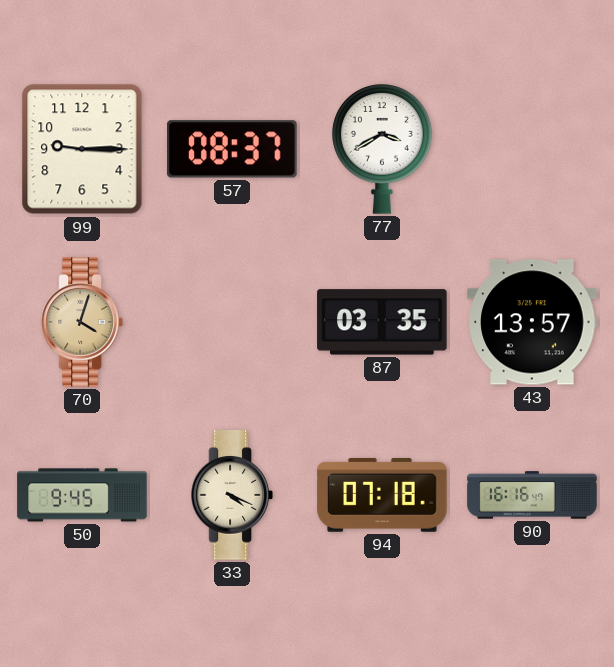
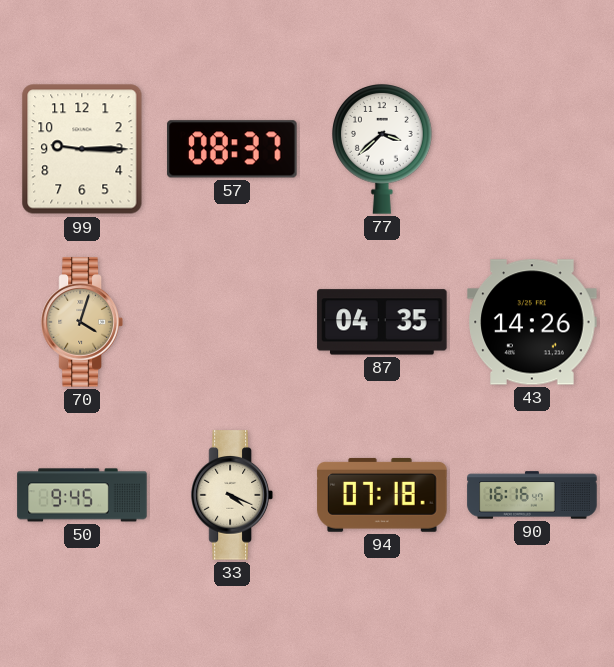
77: 3:40 -> 3:38 (383, 150)
87: 03:35 -> 04:35 (382, 322)
43: 13:57 -> 14:26 (532, 322)
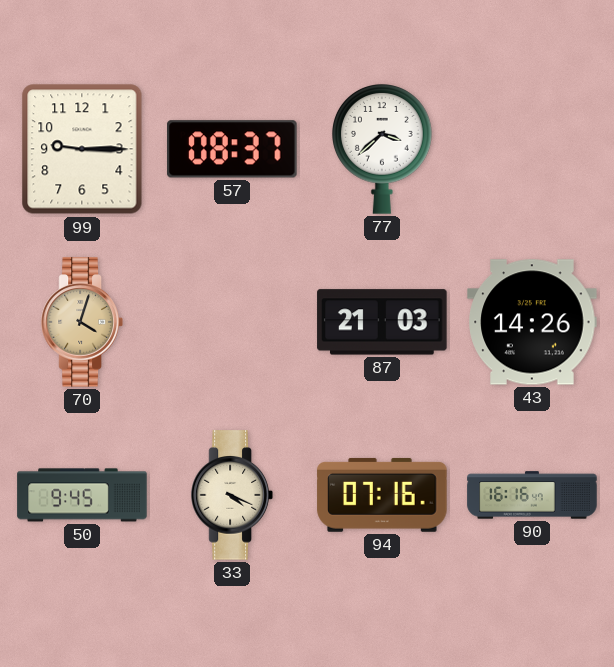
87: 04:35 -> 21:03 (382, 322)
94: 07:18 -> 07:16 (382, 495)
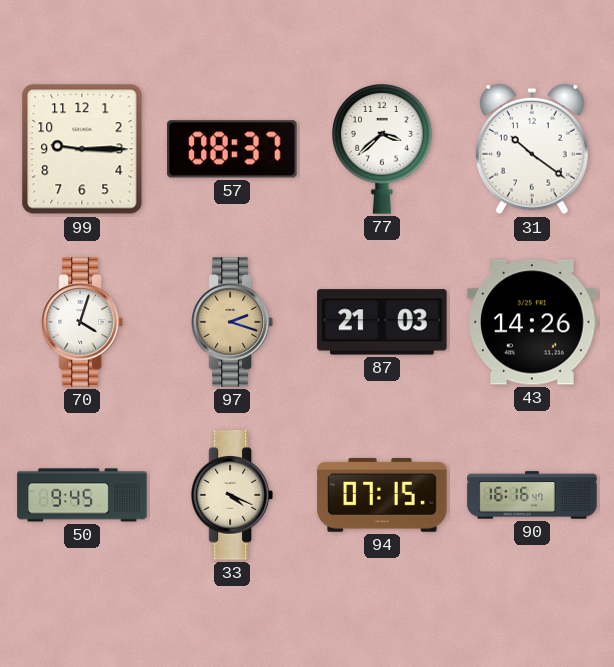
31: none -> 10:21 (532, 149)
70 dial: champagne -> white (82, 322)
97: none -> 2:18 (232, 322)
94: 07:16 -> 07:15 (382, 495)
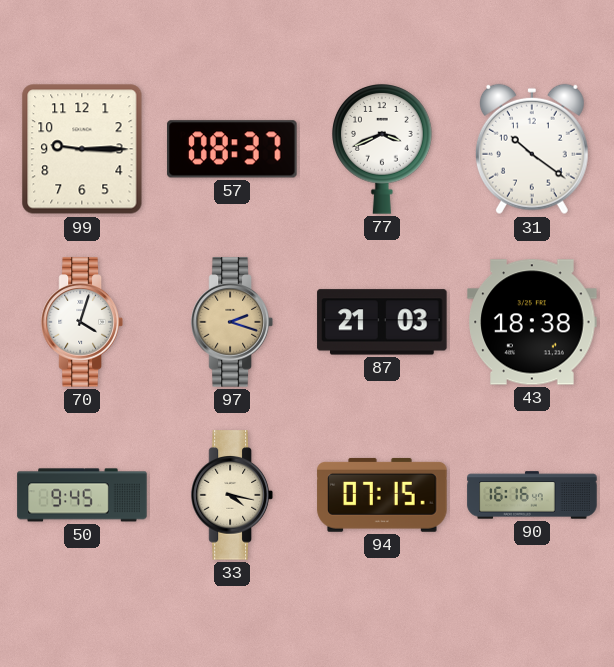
77: 3:38 -> 3:41 (383, 150)
43: 14:26 -> 18:38 (532, 322)
33: 4:19 -> 4:17 (232, 495)
